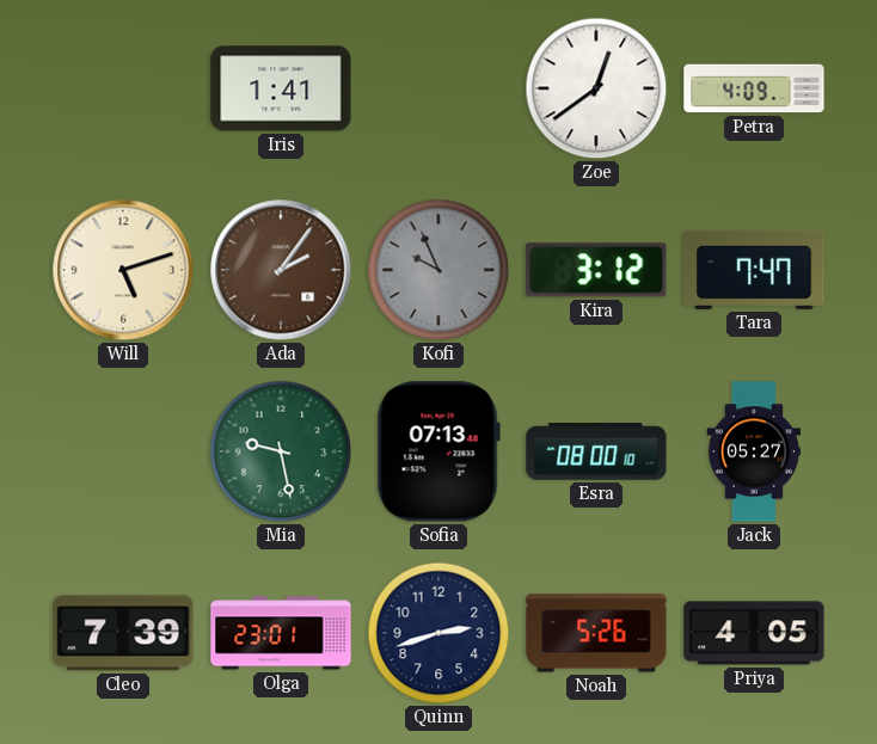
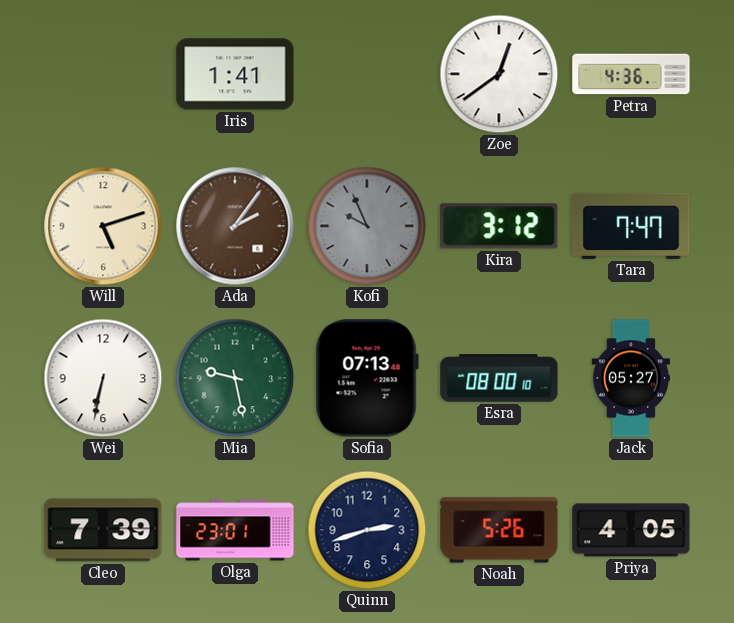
Petra: 4:09 -> 4:36 (631, 74)
Wei: none -> 6:32 (103, 378)
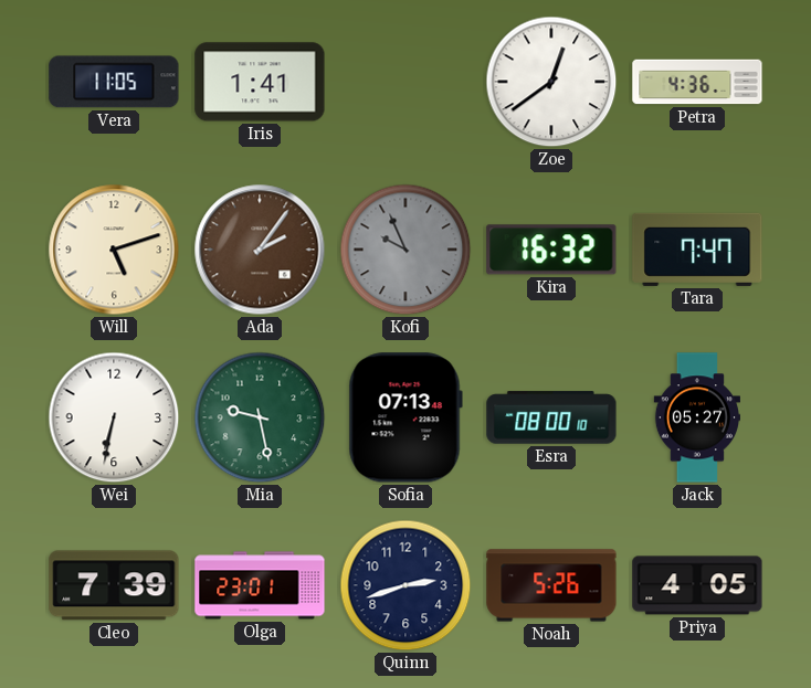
Vera: none -> 11:05 (114, 82)
Kira: 3:12 -> 16:32 (551, 250)
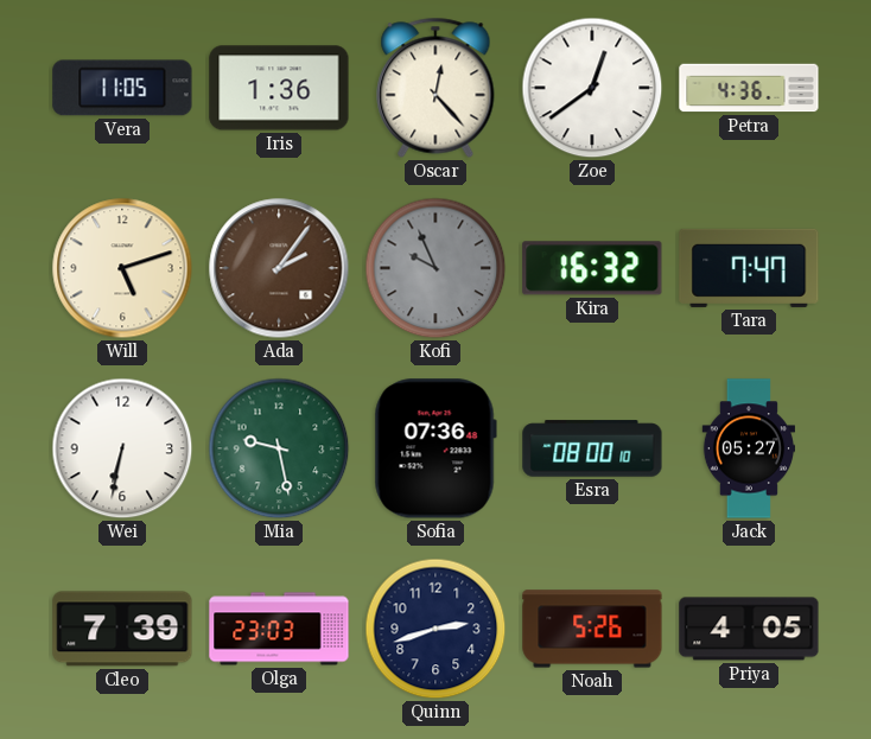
Iris: 1:41 -> 1:36 (279, 88)
Oscar: none -> 12:23 (435, 88)
Sofia: 07:13 -> 07:36 (435, 448)
Olga: 23:01 -> 23:03 (279, 629)
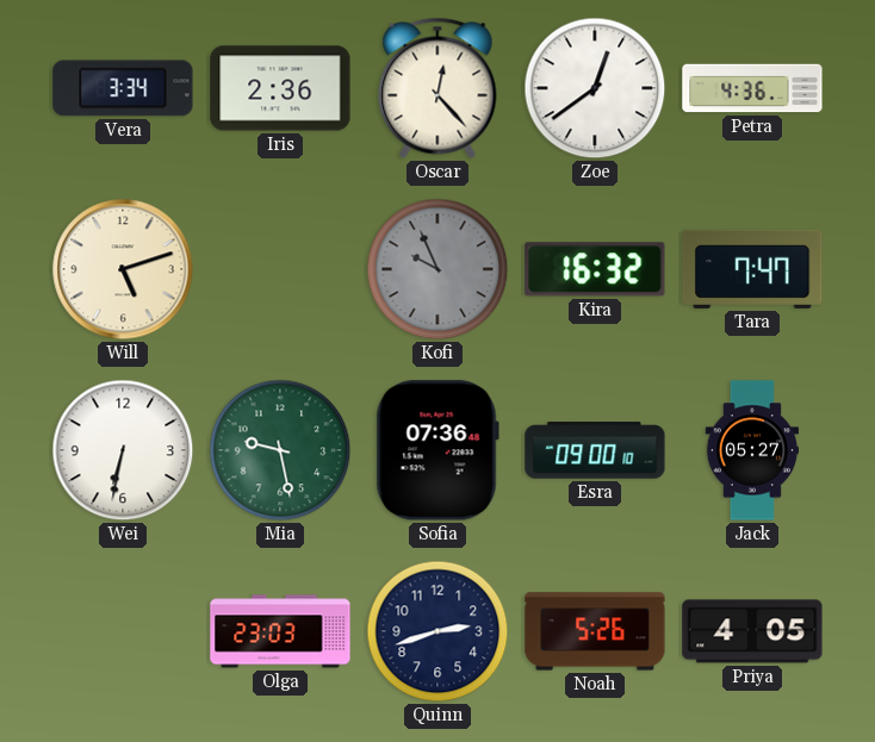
Vera: 11:05 -> 3:34 (123, 88)
Iris: 1:36 -> 2:36 (280, 88)
Ada: 2:06 -> none (279, 268)
Esra: 08:00 -> 09:00 (595, 450)
Cleo: 7:39 -> none (122, 629)
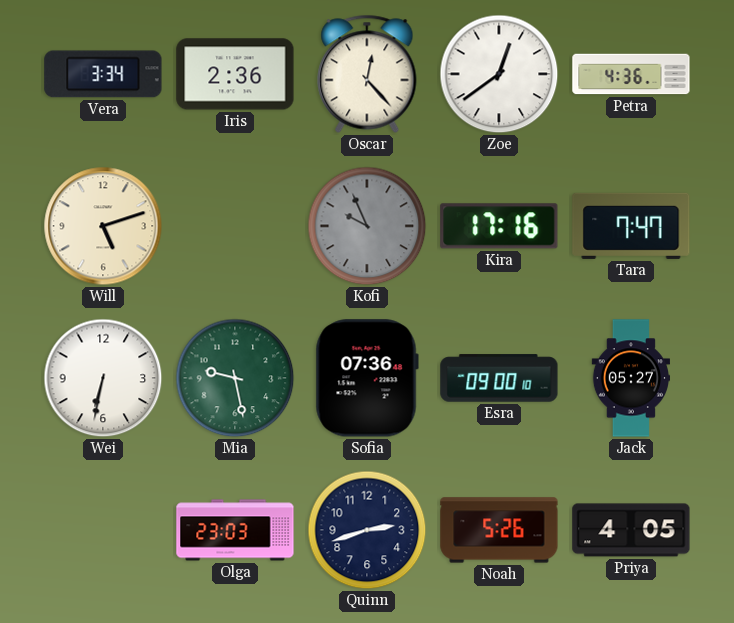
Kira: 16:32 -> 17:16 (499, 226)
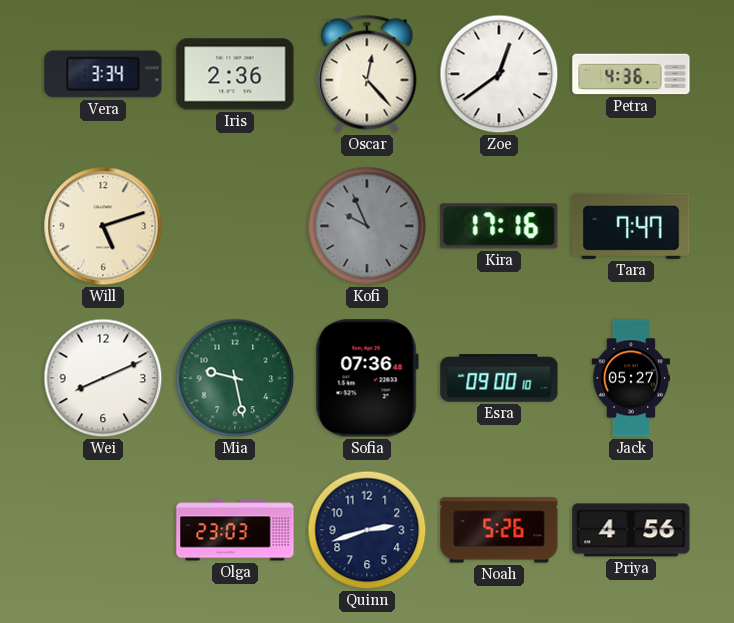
Wei: 6:32 -> 8:11 (103, 378)
Priya: 4:05 -> 4:56 (631, 530)
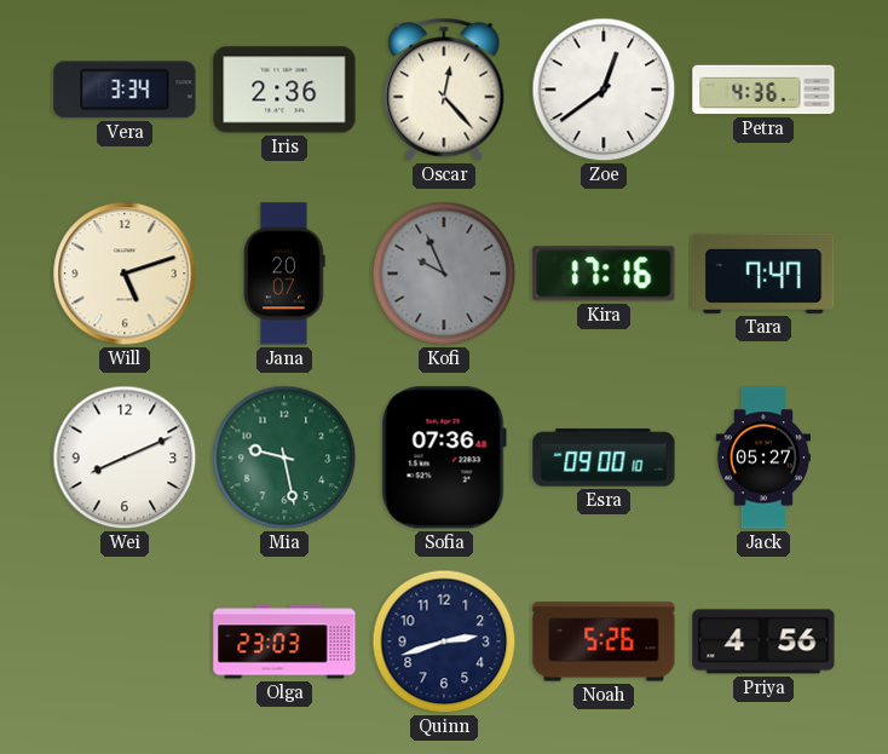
Jana: none -> 20:07 (284, 274)
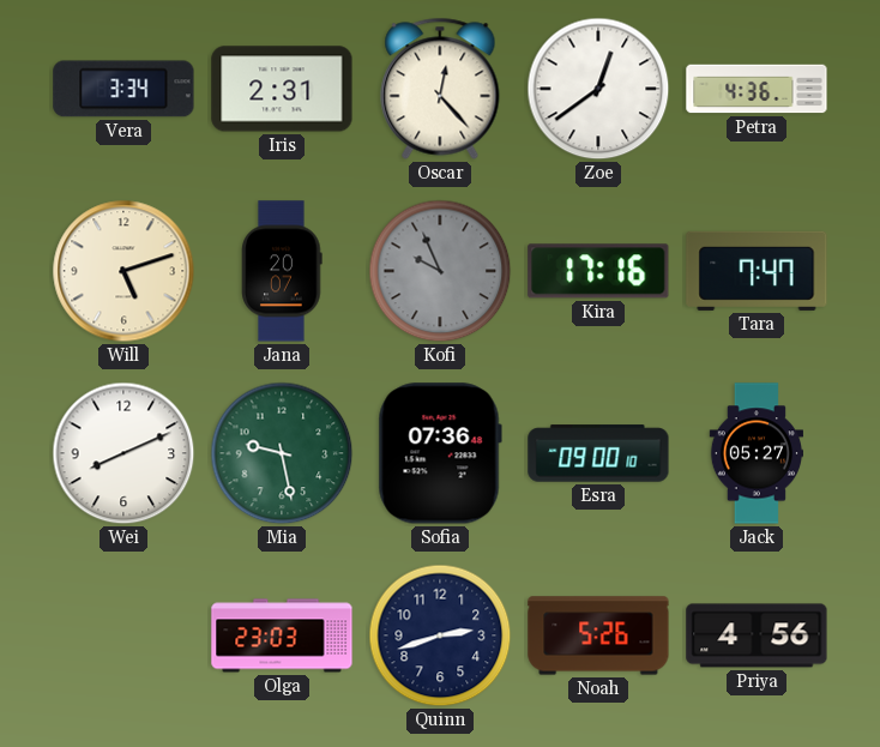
Iris: 2:36 -> 2:31 (282, 89)
